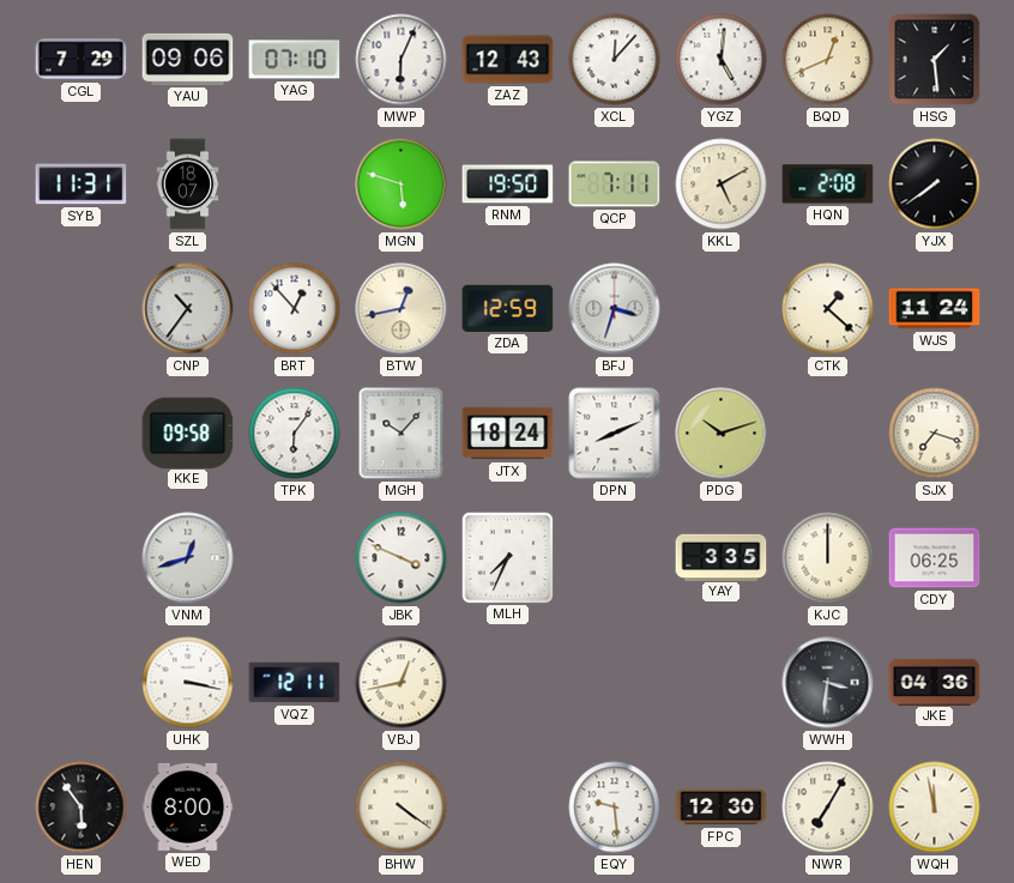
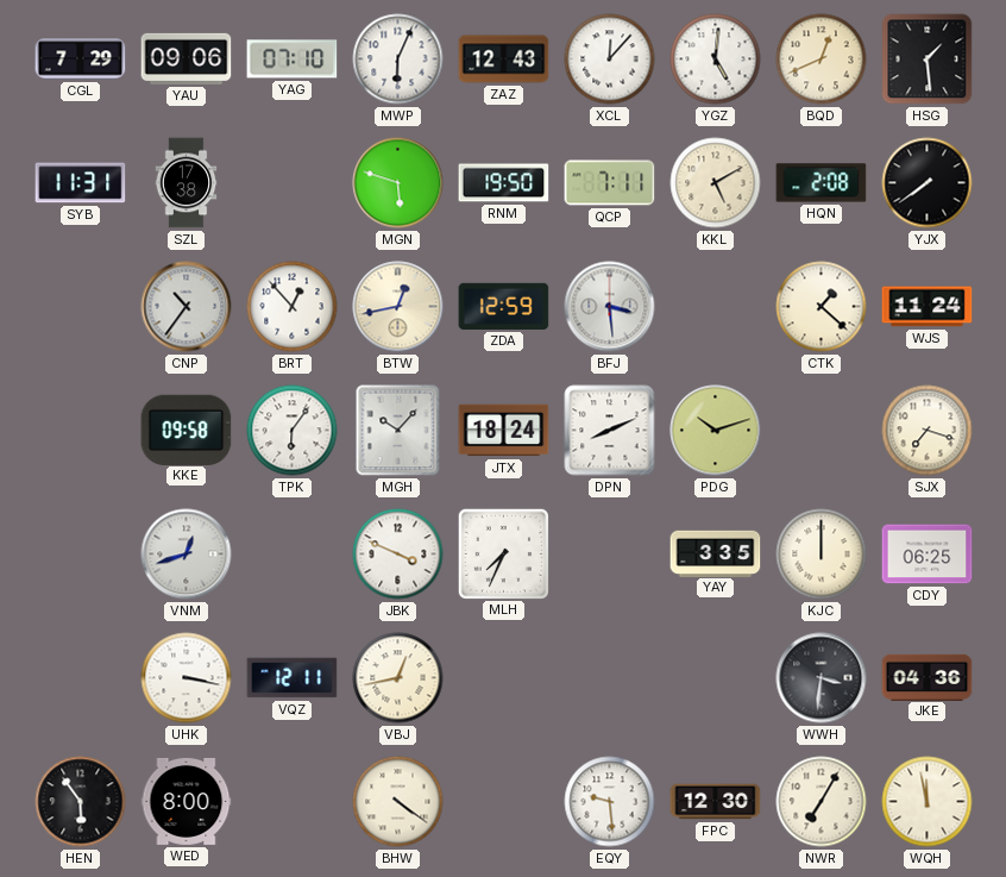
SZL: 18:07 -> 17:38 (187, 183)
BFJ: 3:33 -> 3:29 (610, 307)
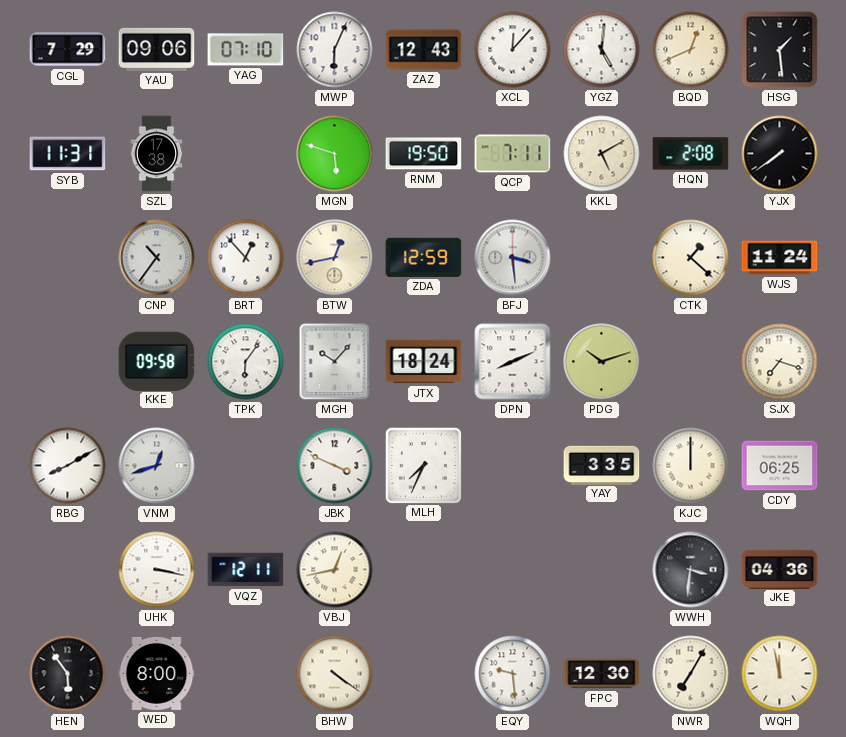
RBG: none -> 8:10 (68, 466)
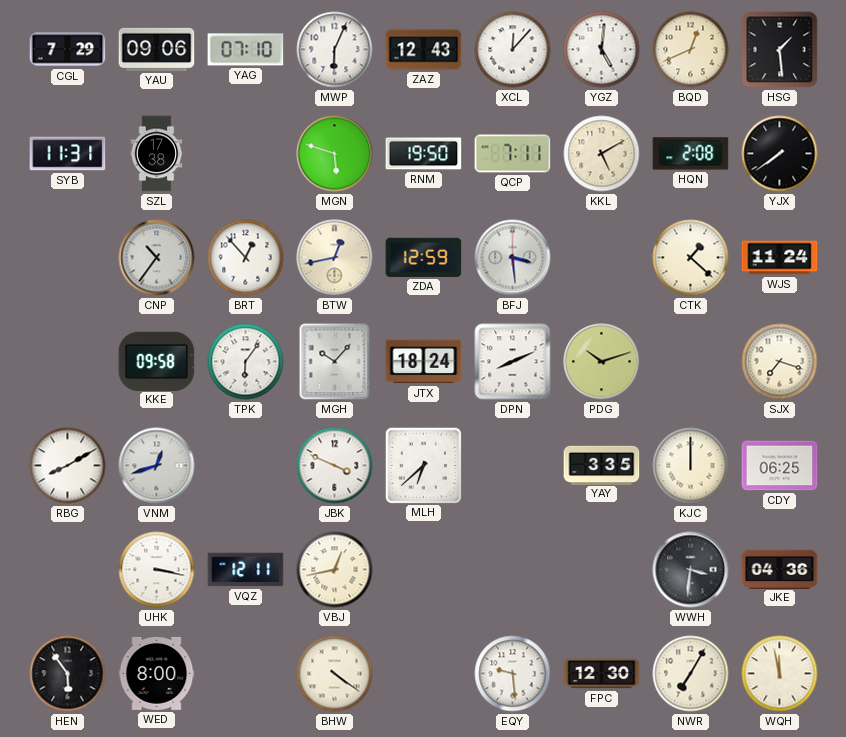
MLH: 7:34 -> 6:38 (423, 465)
